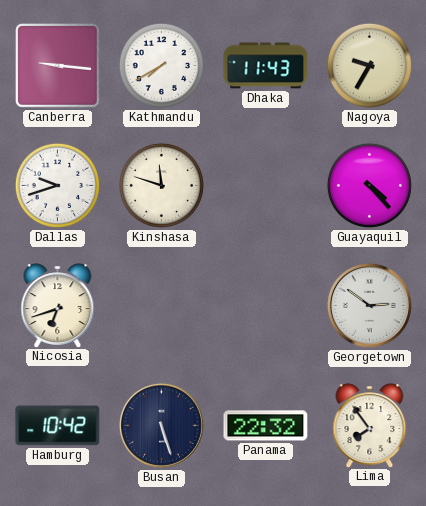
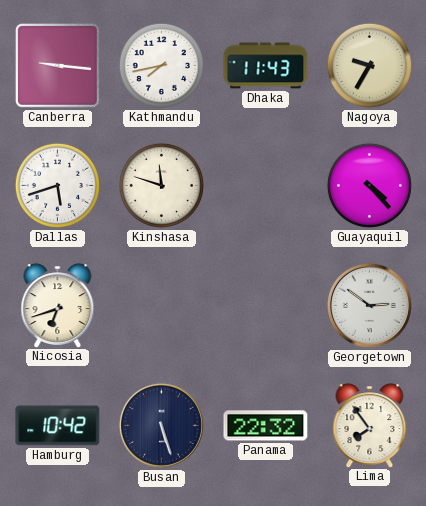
Kathmandu: 7:40 -> 7:43 (161, 65)
Dallas: 9:42 -> 5:42 (57, 185)
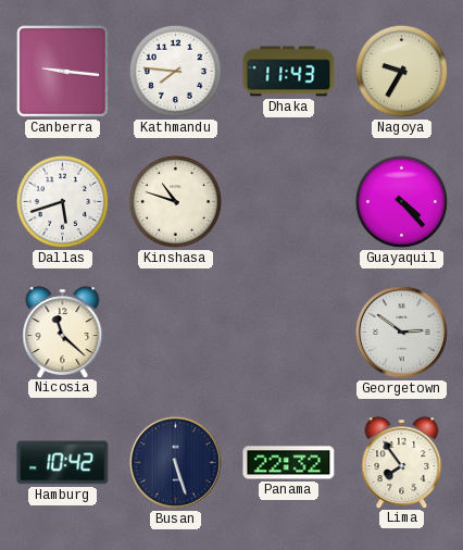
Kathmandu: 7:43 -> 7:46 (175, 71)
Kinshasa: 11:48 -> 10:48 (175, 201)
Nicosia: 6:42 -> 11:22 (63, 332)
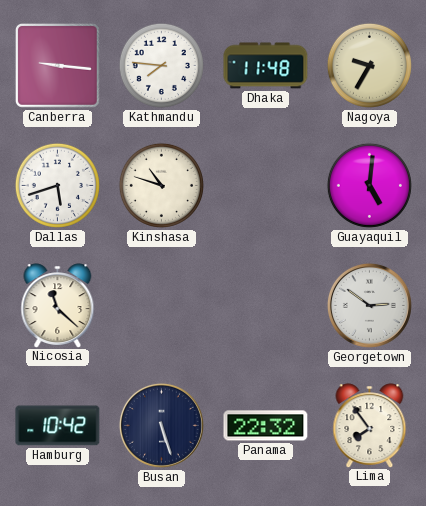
Dhaka: 11:43 -> 11:48 (266, 66)
Guayaquil: 4:23 -> 5:01 (369, 185)
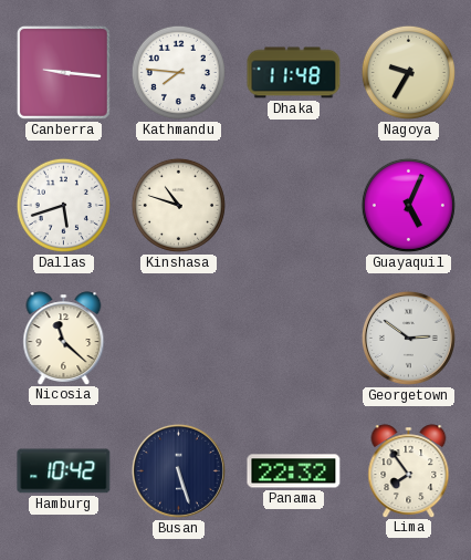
Guayaquil: 5:01 -> 5:04 (408, 205)
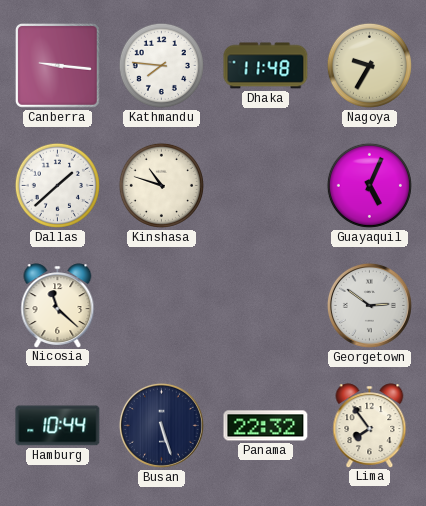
Dallas: 5:42 -> 1:38 (57, 185)
Hamburg: 10:42 -> 10:44 (58, 426)
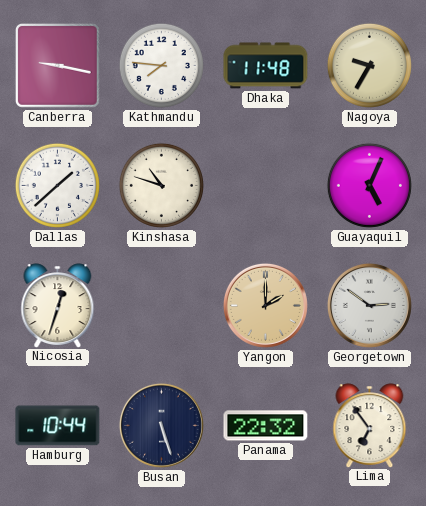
Canberra: 9:16 -> 9:17 (57, 65)
Nicosia: 11:22 -> 12:33 (58, 305)
Yangon: none -> 2:00 (265, 305)
Lima: 7:54 -> 6:54 (370, 425)
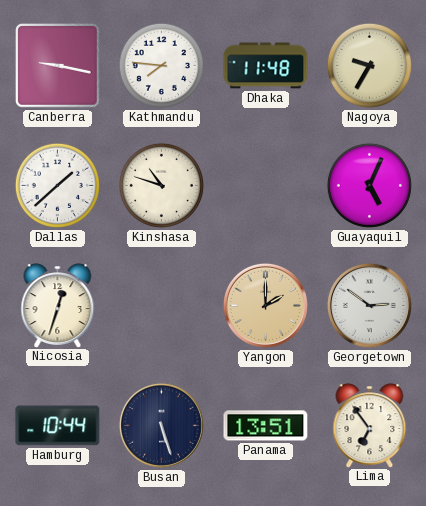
Panama: 22:32 -> 13:51 (266, 426)
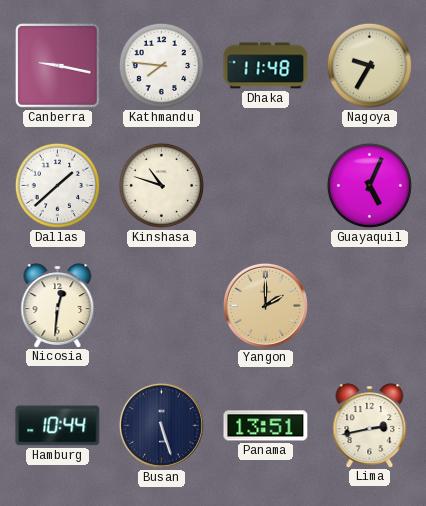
Nicosia: 12:33 -> 12:31 (58, 305)
Georgetown: 2:51 -> none (369, 305)
Lima: 6:54 -> 2:43 (370, 425)
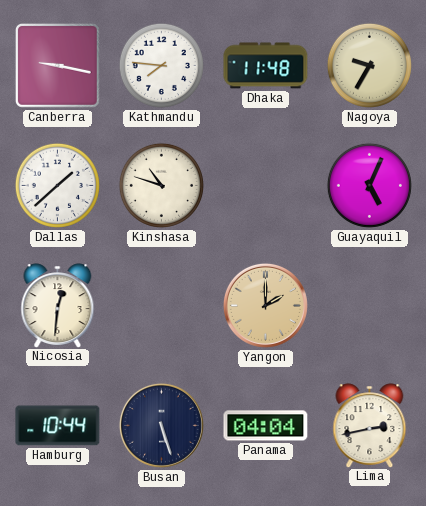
Panama: 13:51 -> 04:04 (266, 426)
